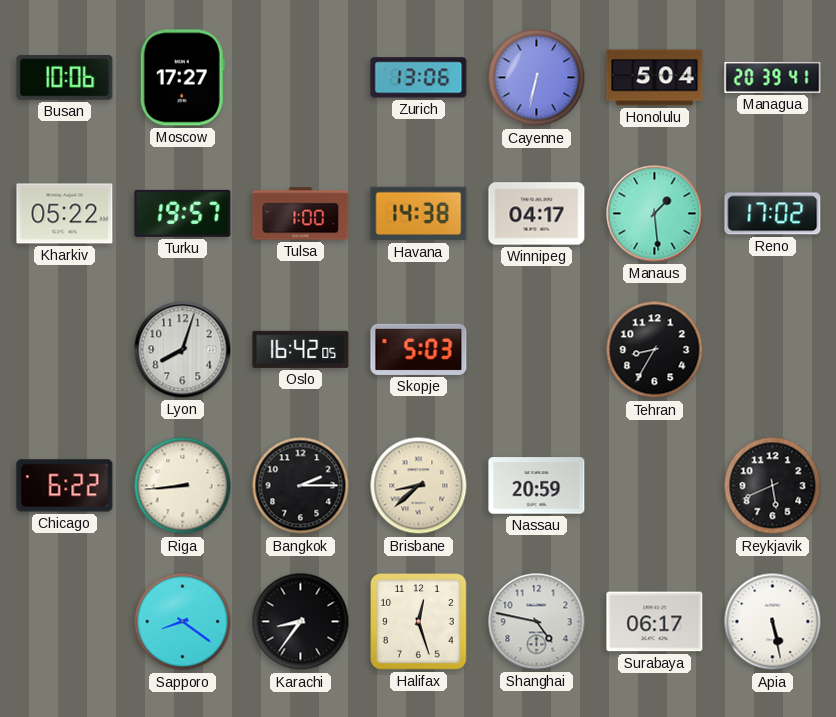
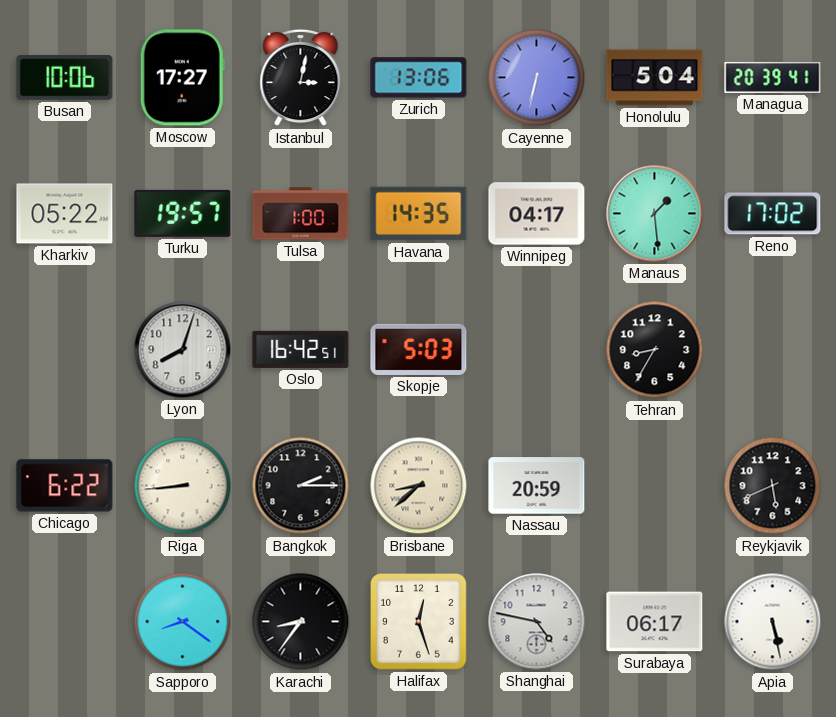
Istanbul: none -> 3:02 (301, 78)
Havana: 14:38 -> 14:35 (419, 214)
Oslo: 16:42:05 -> 16:42:51 (301, 349)
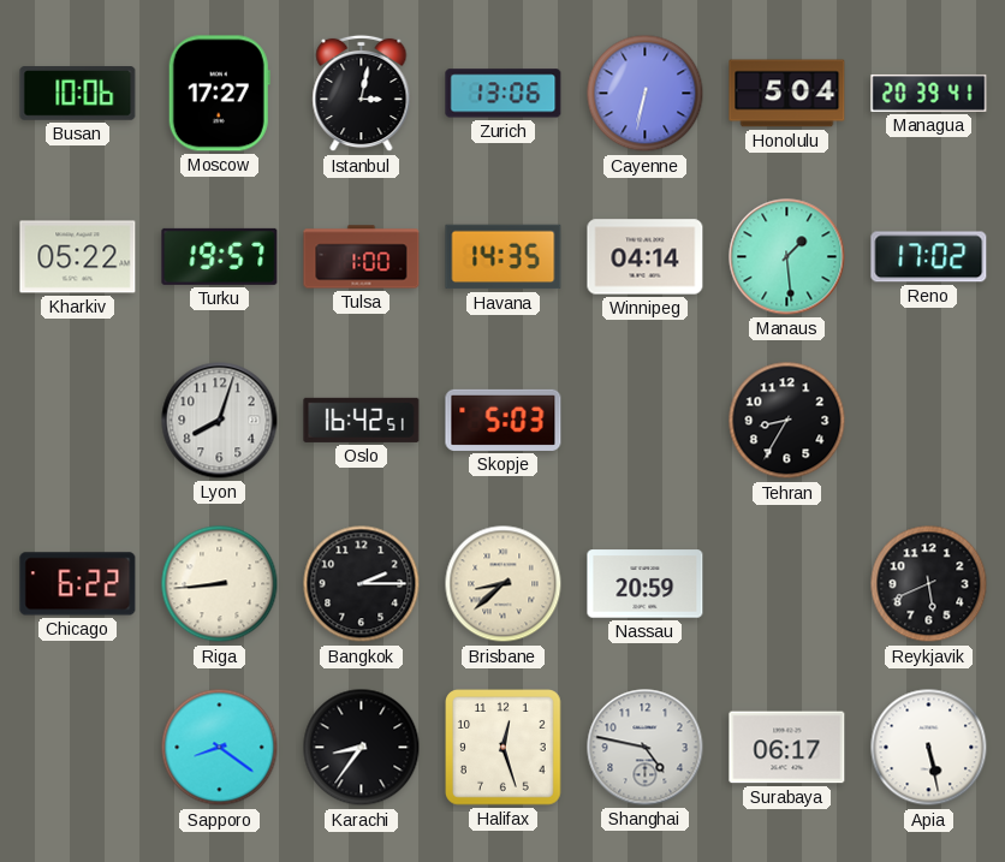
Winnipeg: 04:17 -> 04:14 (646, 257)
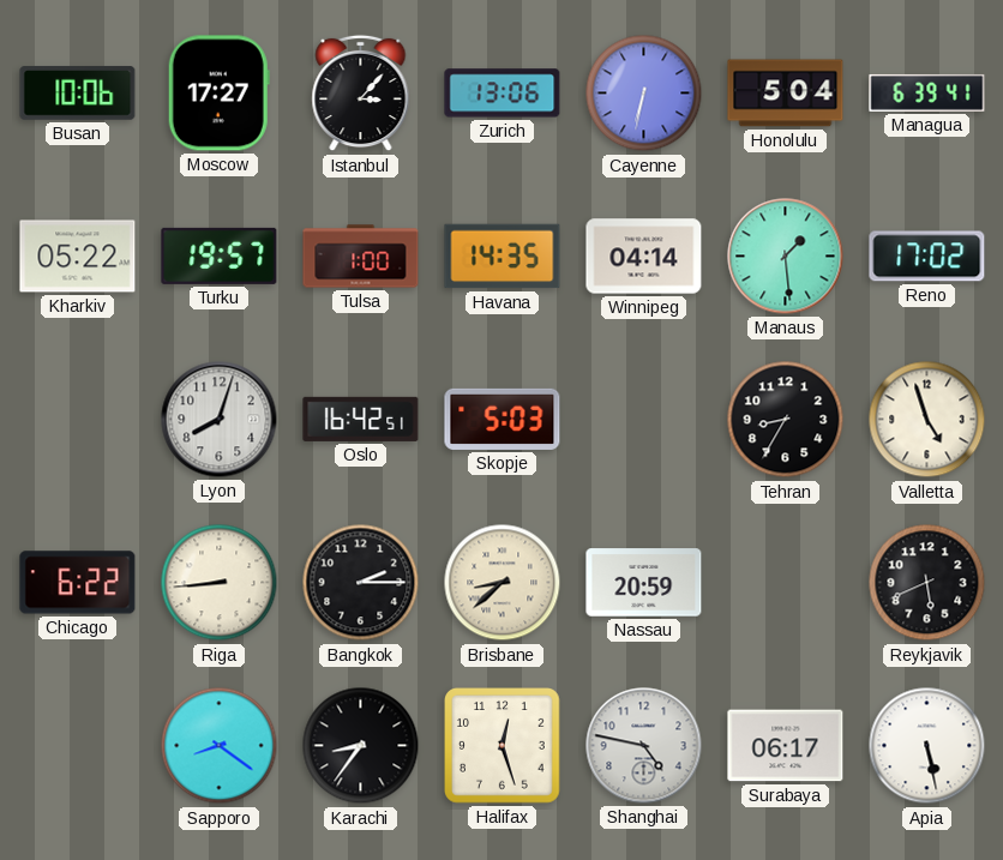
Istanbul: 3:02 -> 3:07 (361, 94)
Managua: 20:39 -> 6:39 (927, 92)
Valletta: none -> 4:57 (927, 420)
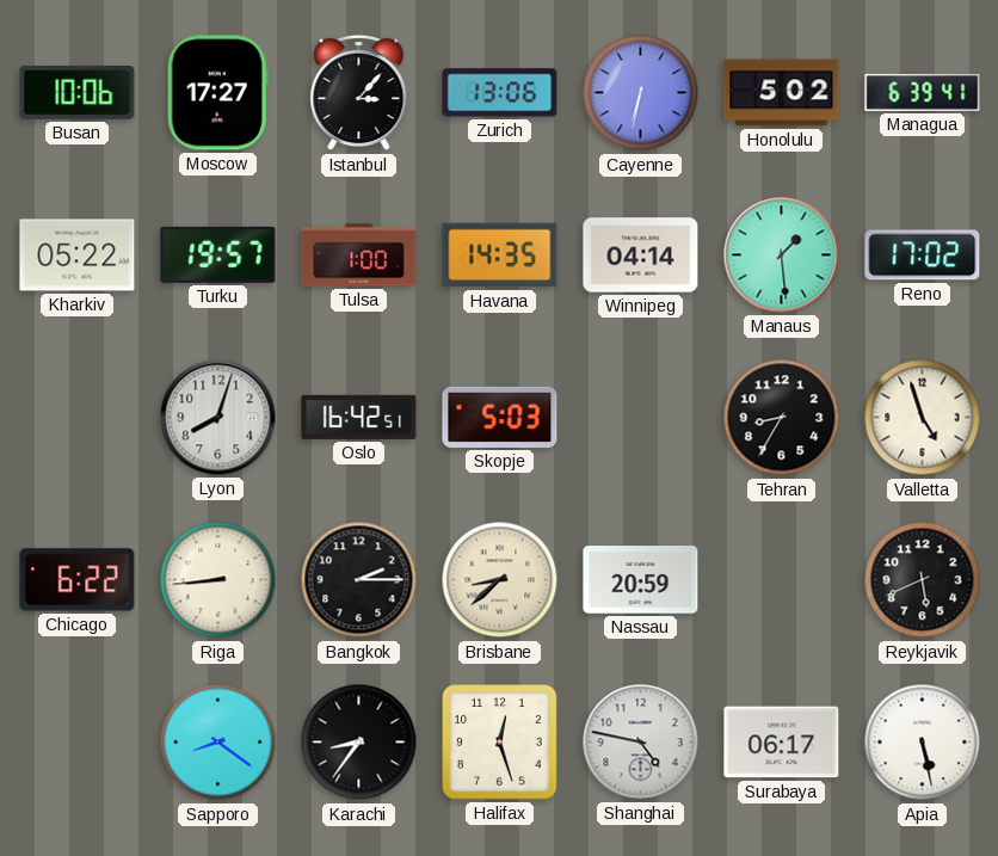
Honolulu: 5:04 -> 5:02 (782, 93)
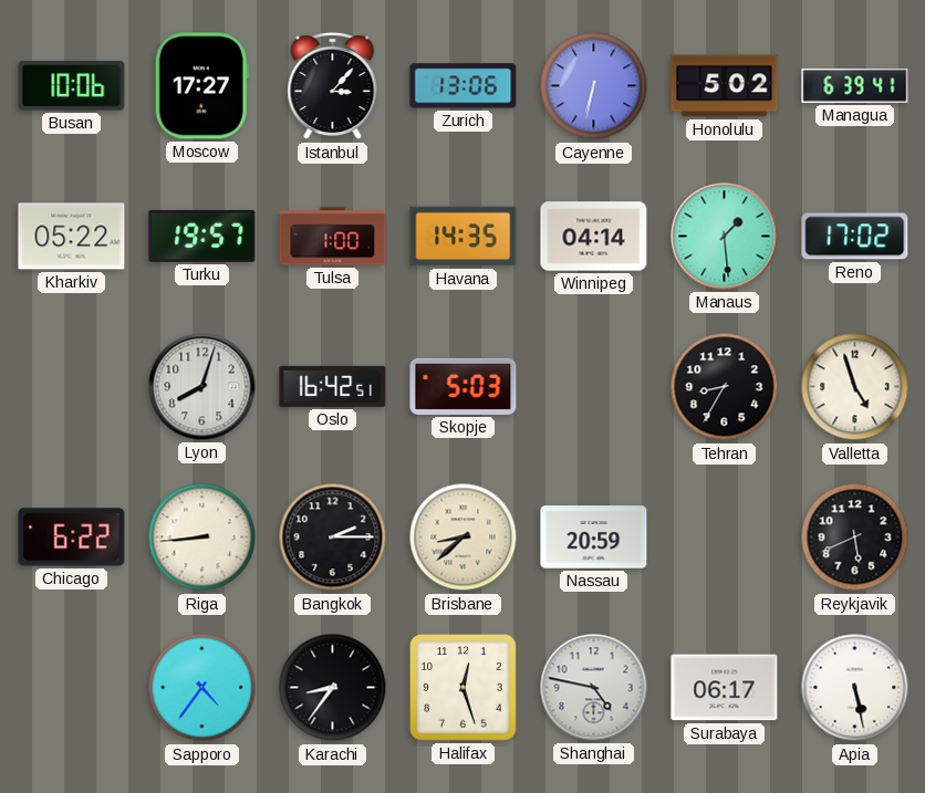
Sapporo: 8:21 -> 4:36 (202, 688)
